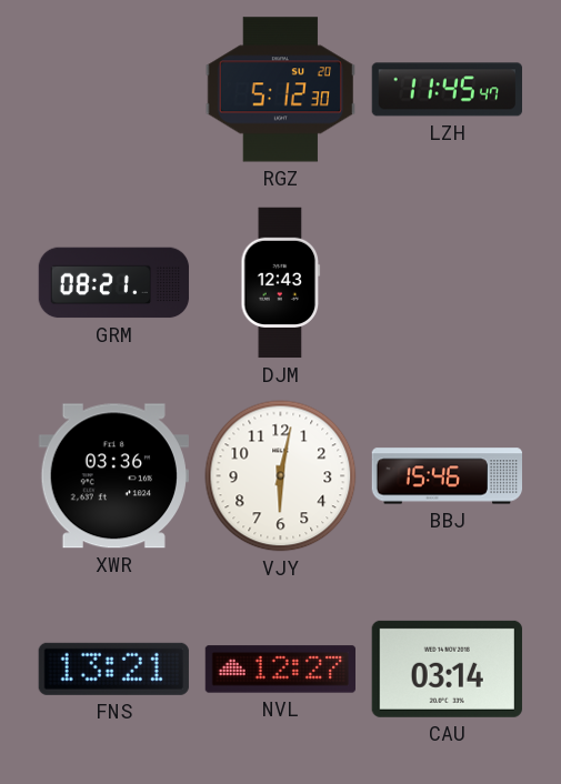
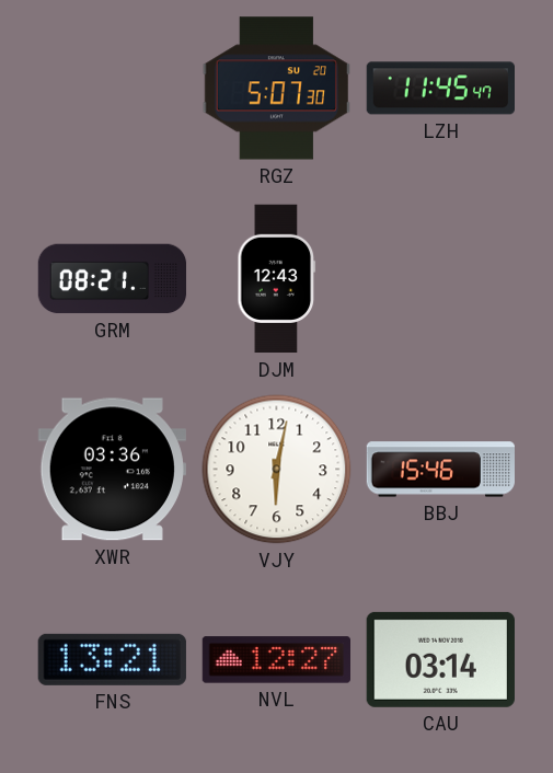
RGZ: 5:12 -> 5:07 (276, 89)
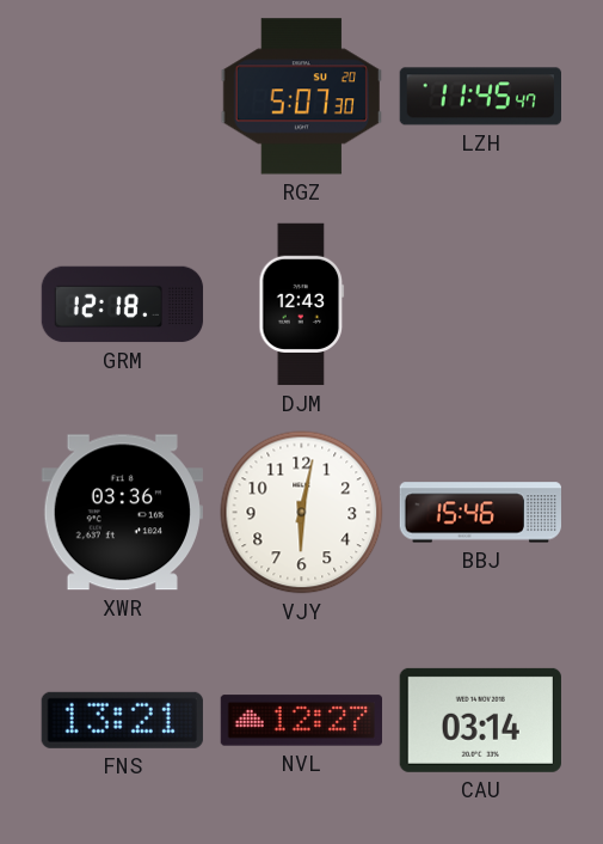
GRM: 08:21 -> 12:18 (123, 305)
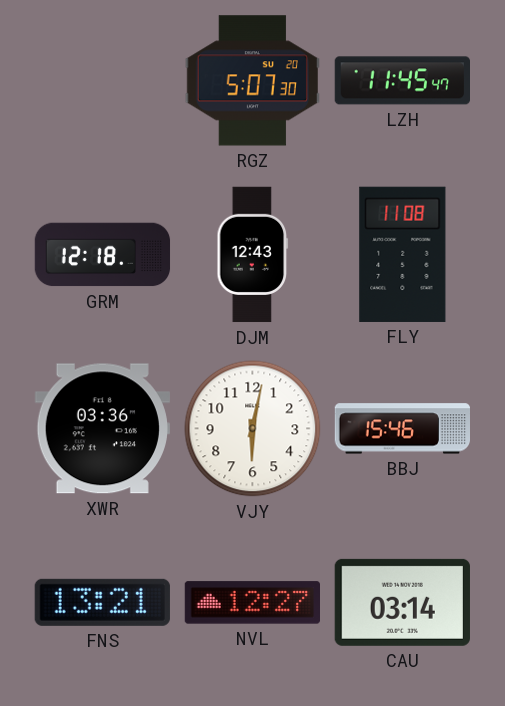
FLY: none -> 11:08 (403, 254)
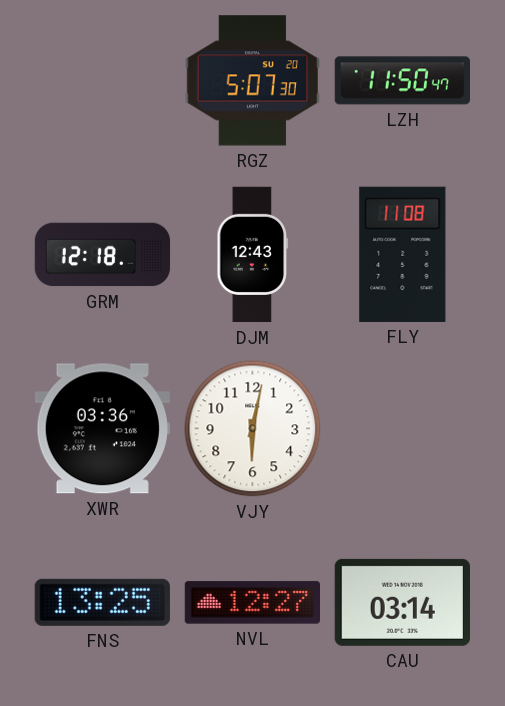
LZH: 11:45 -> 11:50 (402, 81)
BBJ: 15:46 -> none (402, 429)
FNS: 13:21 -> 13:25 (102, 602)
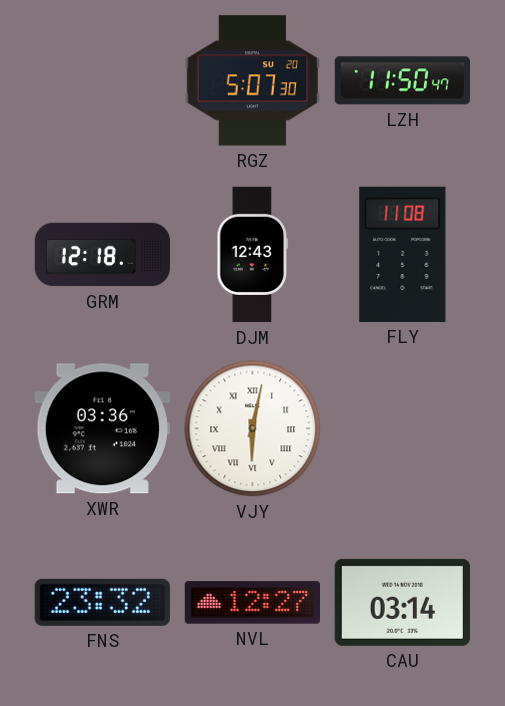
VJY numerals: Arabic -> Roman (253, 429)
FNS: 13:25 -> 23:32 (102, 602)
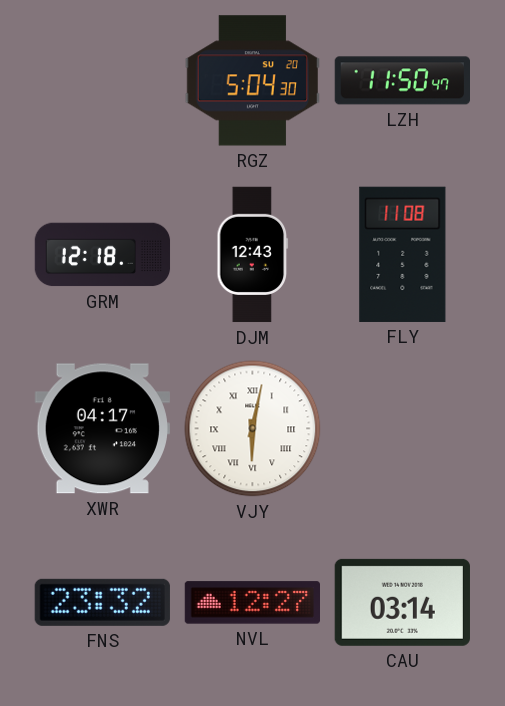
RGZ: 5:07 -> 5:04 (252, 81)
XWR: 03:36 -> 04:17 (102, 429)
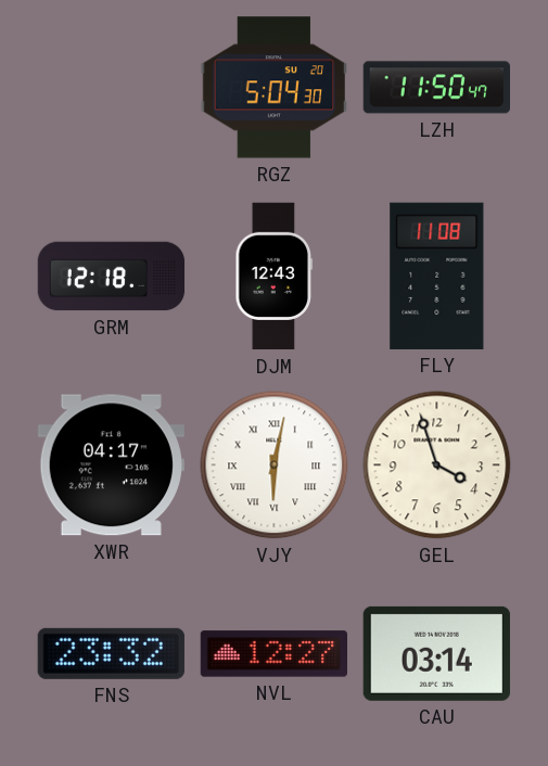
GEL: none -> 3:57 (437, 465)
